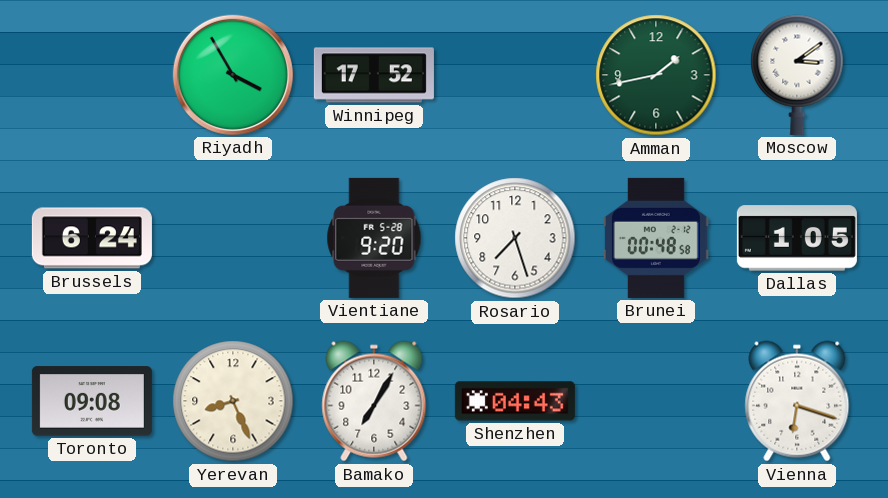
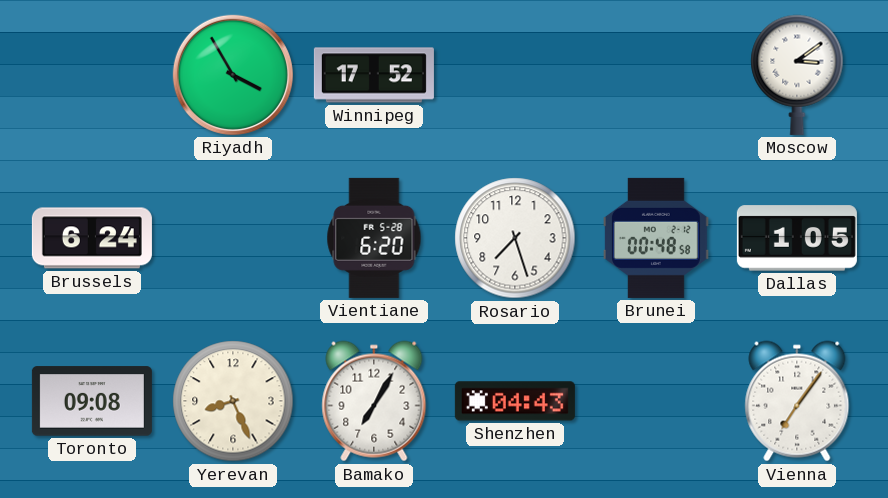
Amman: 1:43 -> none (656, 75)
Vientiane: 9:20 -> 6:20 (374, 238)
Vienna: 6:18 -> 7:06 (797, 401)
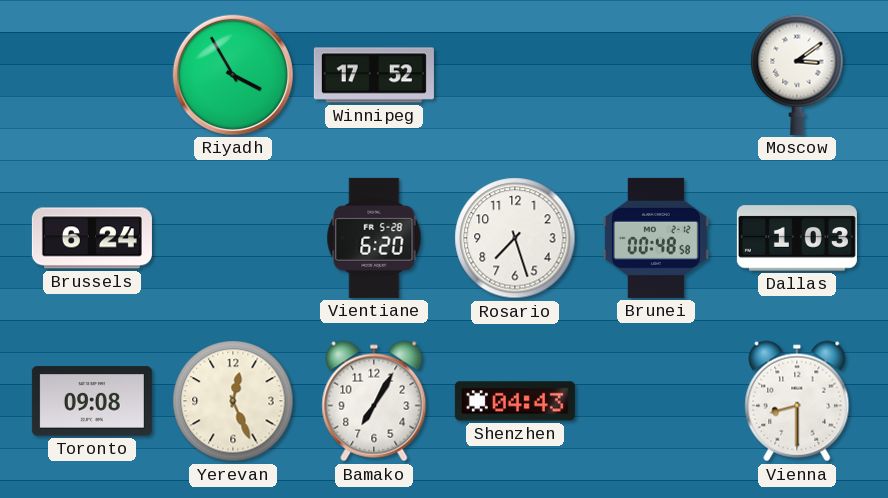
Dallas: 1:05 -> 1:03 (797, 238)
Yerevan: 8:26 -> 12:26 (233, 401)
Vienna: 7:06 -> 8:30 (797, 401)
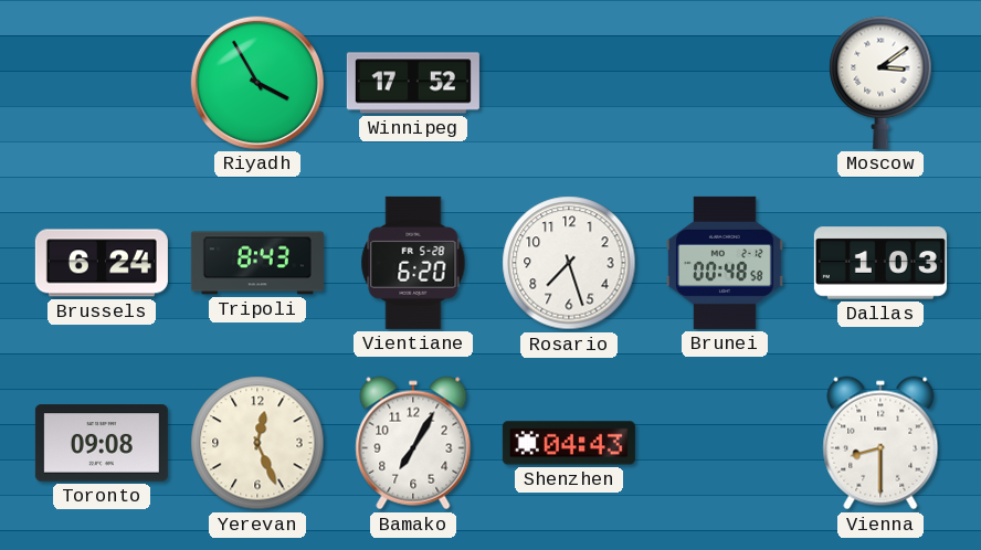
Tripoli: none -> 8:43 (257, 263)
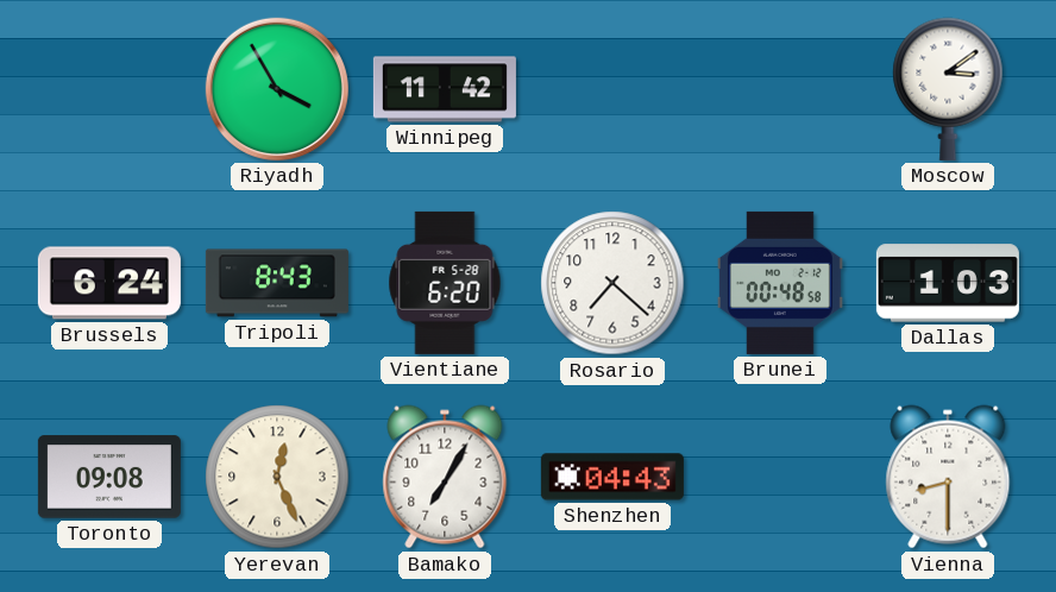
Winnipeg: 17:52 -> 11:42 (445, 89)
Rosario: 7:27 -> 7:22 (612, 283)
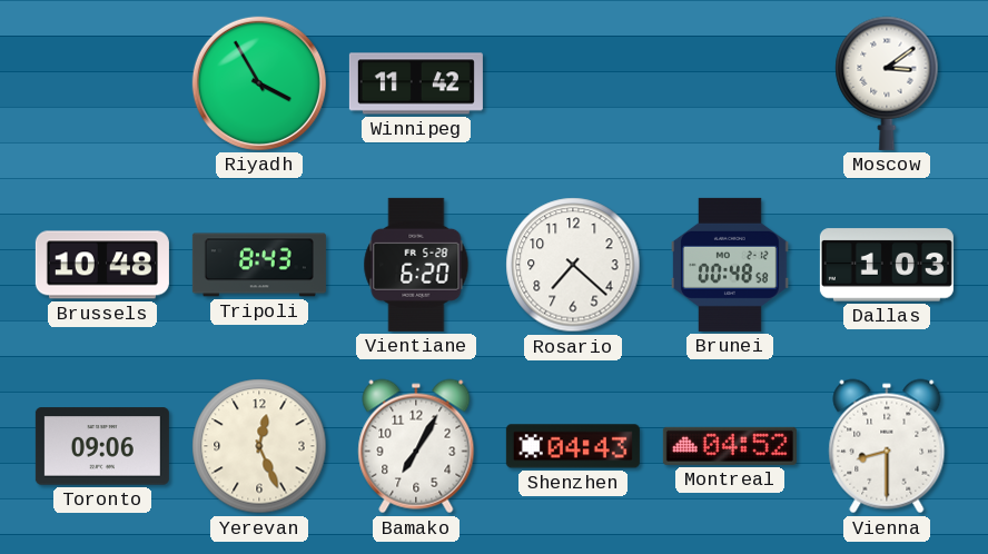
Brussels: 6:24 -> 10:48 (102, 265)
Toronto: 09:08 -> 09:06 (102, 446)
Montreal: none -> 04:52 (730, 446)
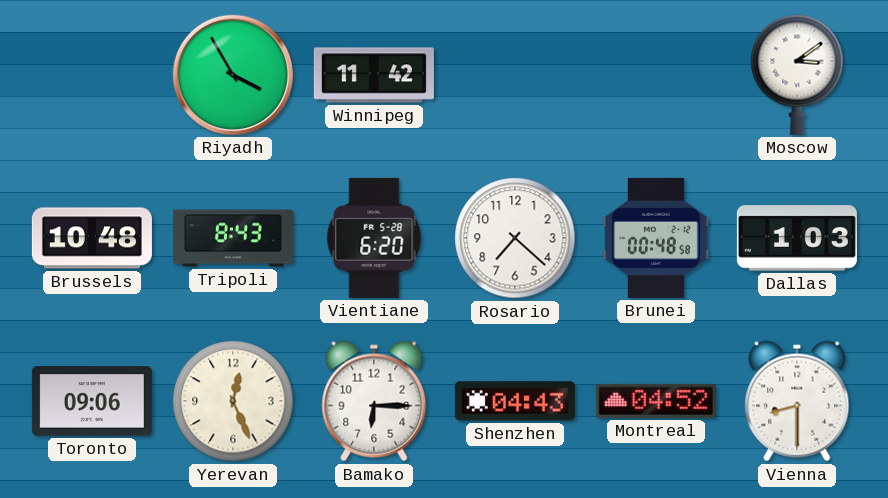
Bamako: 7:05 -> 6:15 (374, 401)
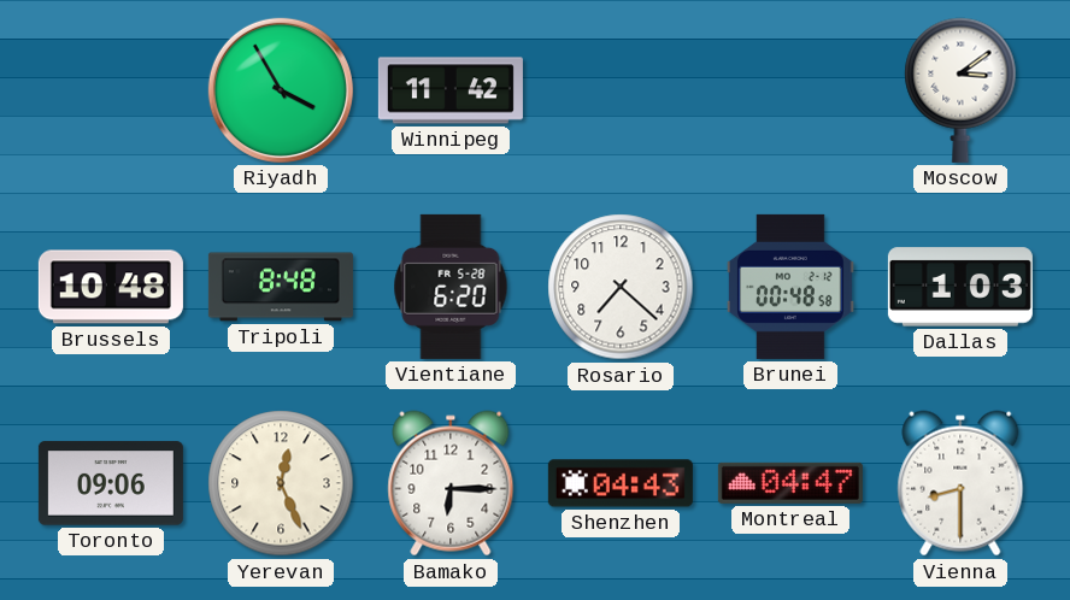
Tripoli: 8:43 -> 8:48 (281, 287)
Montreal: 04:52 -> 04:47 (790, 483)
